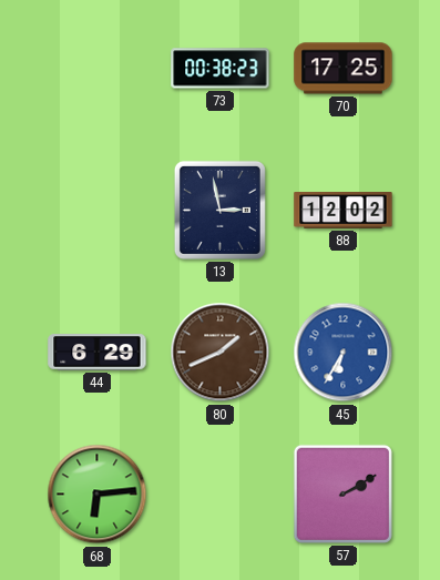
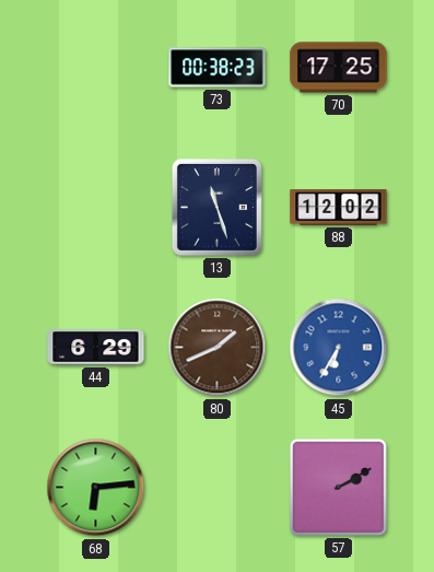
13: 2:58 -> 11:27 (216, 207)
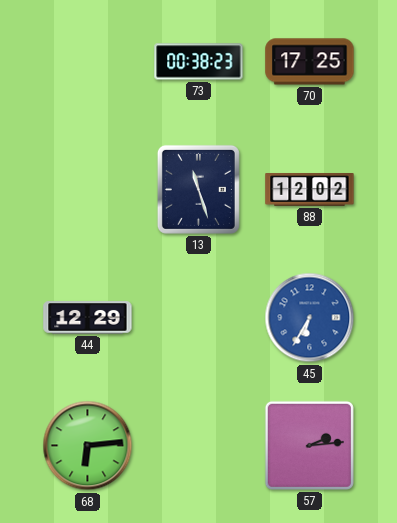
44: 6:29 -> 12:29 (88, 318)
80: 1:41 -> none (218, 348)
57: 2:10 -> 2:14 (309, 445)
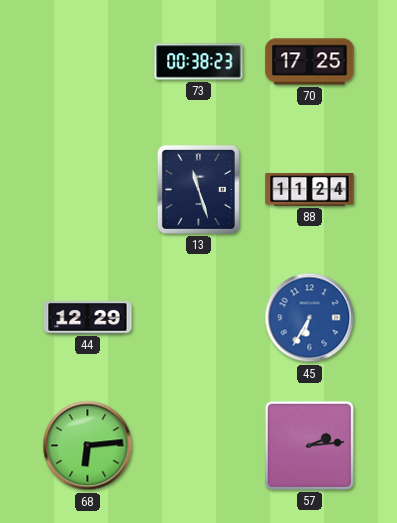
88: 12:02 -> 11:24 (310, 190)
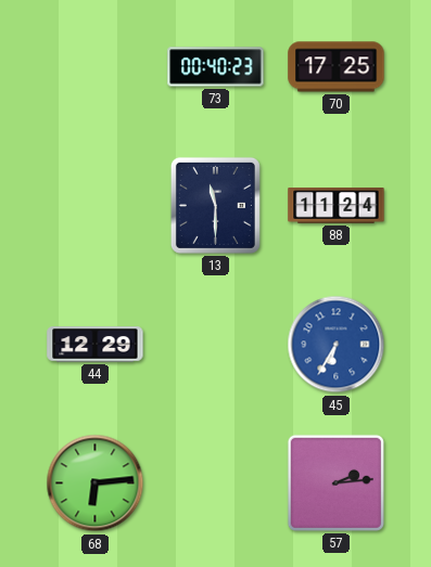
73: 00:38 -> 00:40 (216, 67)
13: 11:27 -> 11:30 (215, 205)
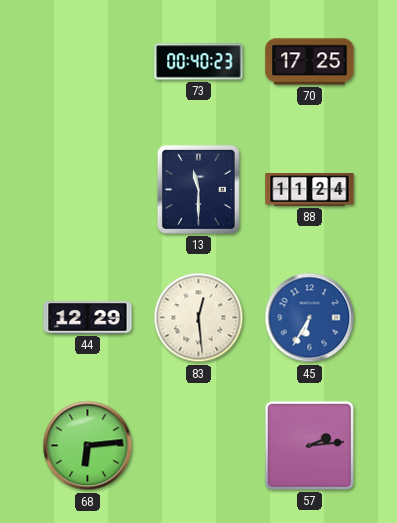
83: none -> 12:29 (199, 318)
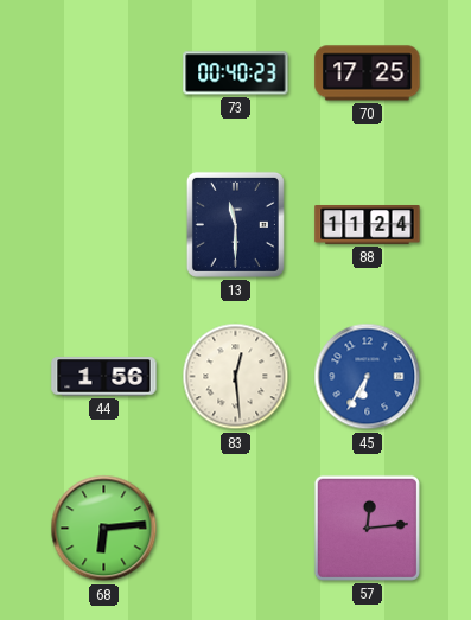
44: 12:29 -> 1:56 (104, 377)
57: 2:14 -> 12:14 (367, 528)
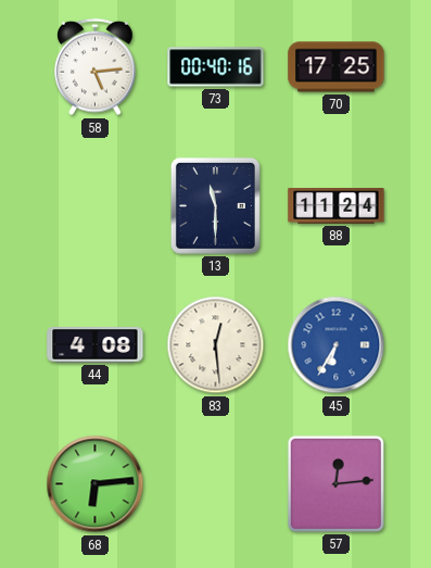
58: none -> 5:14 (96, 67)
73: 00:40:23 -> 00:40:16 (216, 67)
44: 1:56 -> 4:08 (96, 345)
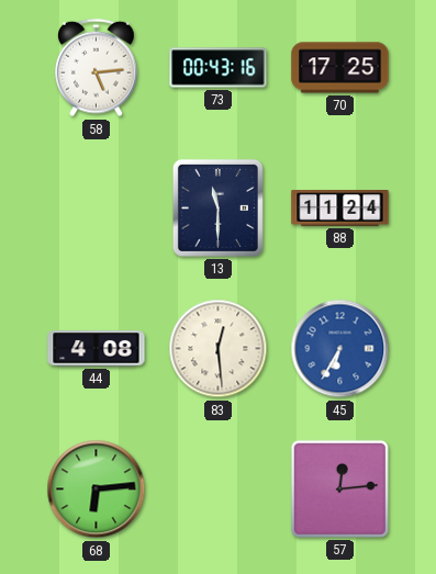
73: 00:40 -> 00:43 (219, 68)
